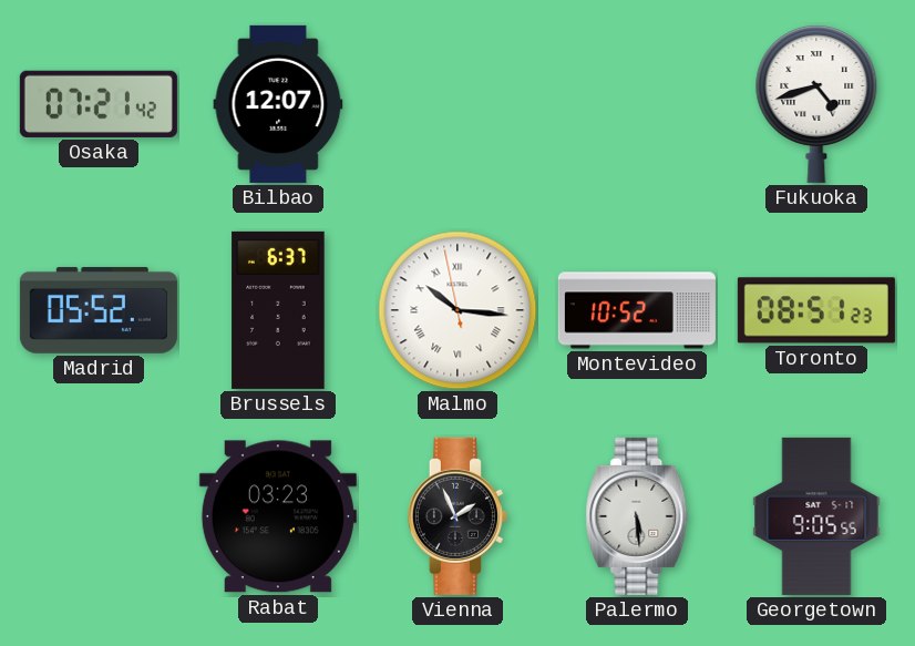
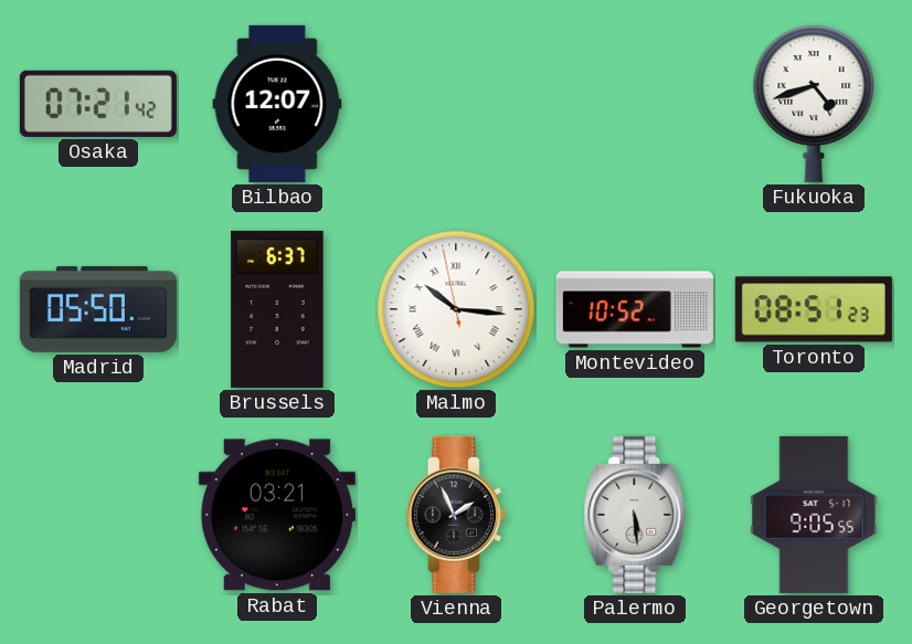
Madrid: 05:52 -> 05:50 (98, 309)
Rabat: 03:23 -> 03:21 (277, 515)
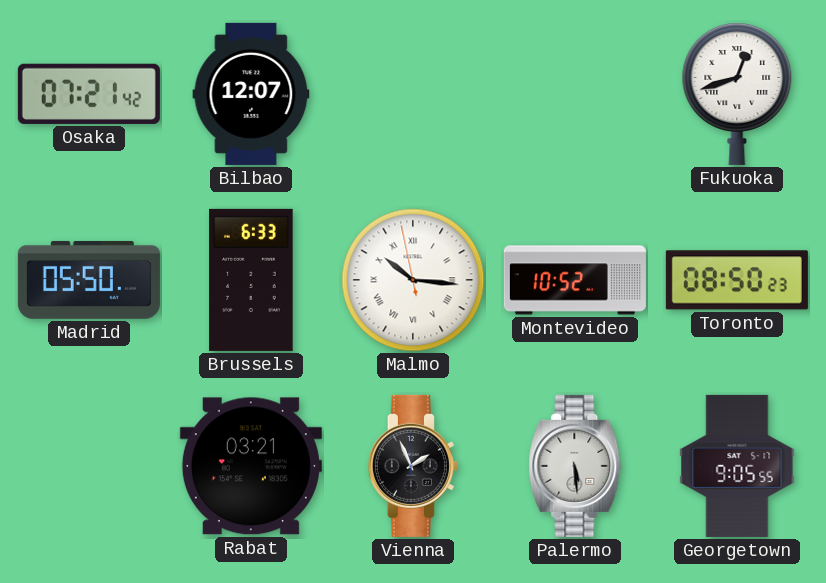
Fukuoka: 4:42 -> 12:42 (737, 93)
Brussels: 6:37 -> 6:33 (251, 280)
Toronto: 08:51 -> 08:50 (737, 280)
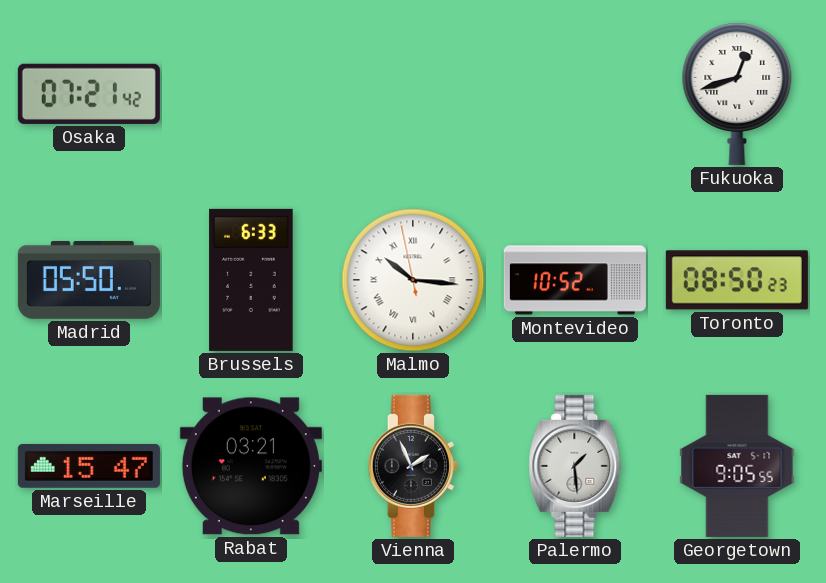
Bilbao: 12:07 -> none (251, 94)
Marseille: none -> 15:47 (89, 466)
Palermo: 5:29 -> 1:29 (575, 466)
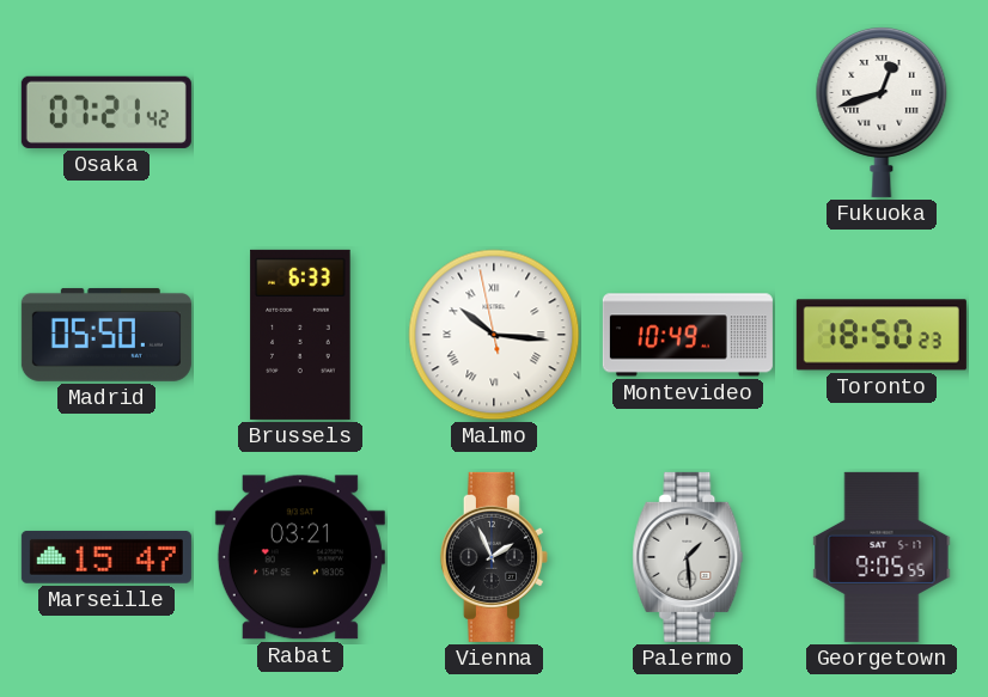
Montevideo: 10:52 -> 10:49 (688, 335)
Toronto: 08:50 -> 18:50 (882, 335)
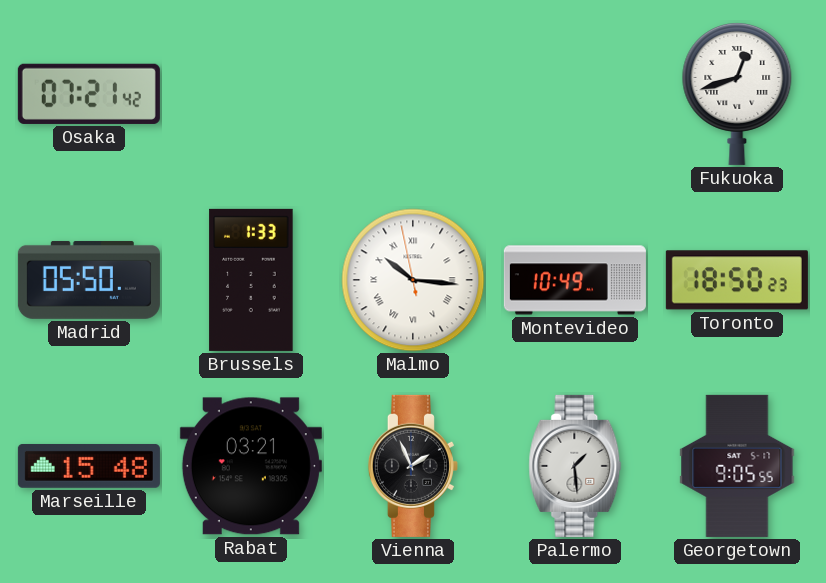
Brussels: 6:33 -> 1:33 (251, 280)
Marseille: 15:47 -> 15:48 (89, 466)
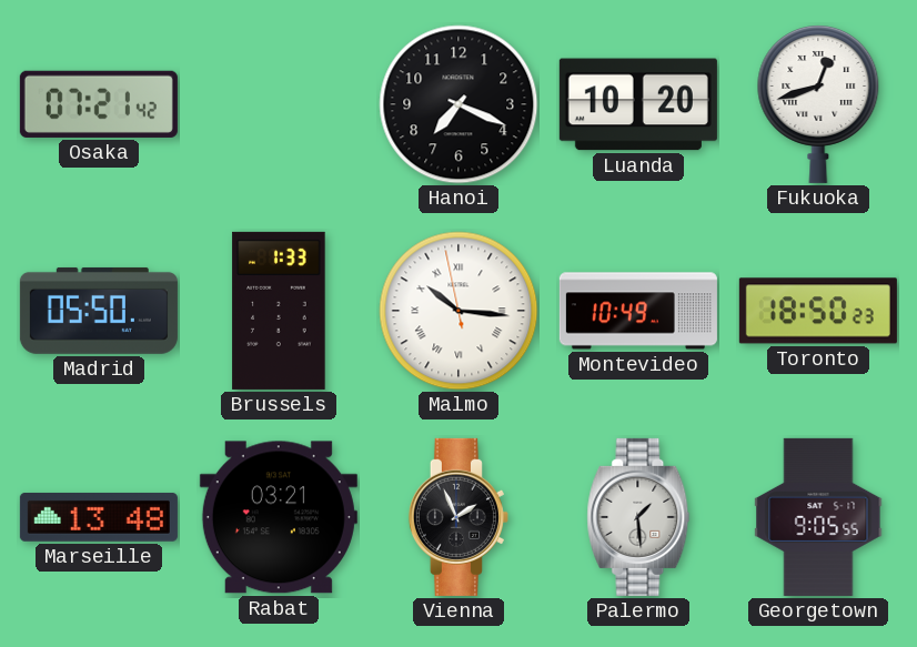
Hanoi: none -> 7:19 (458, 104)
Luanda: none -> 10:20 (638, 104)
Marseille: 15:48 -> 13:48 (99, 517)
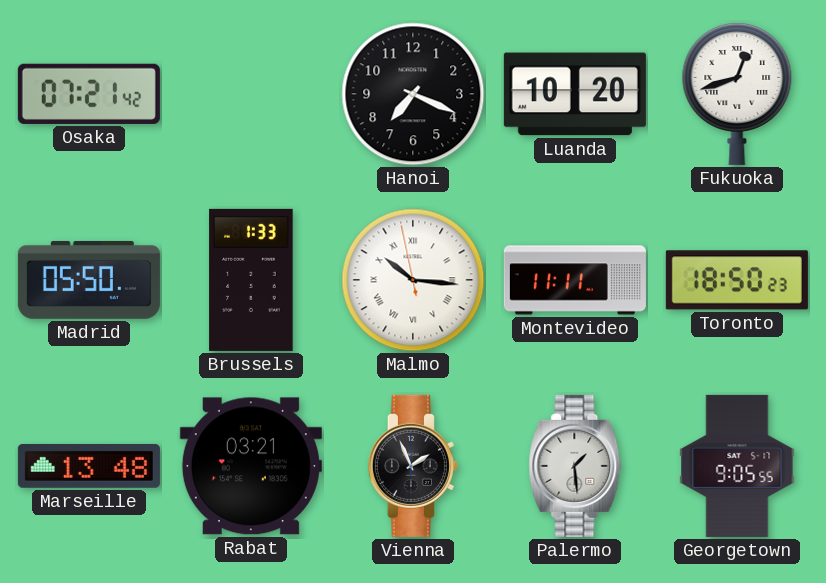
Montevideo: 10:49 -> 11:11 (575, 280)
